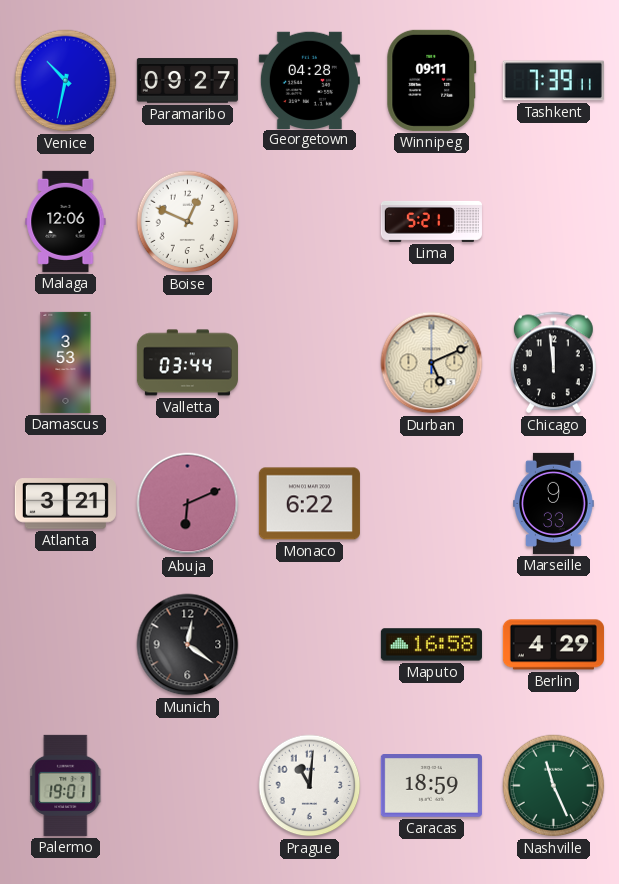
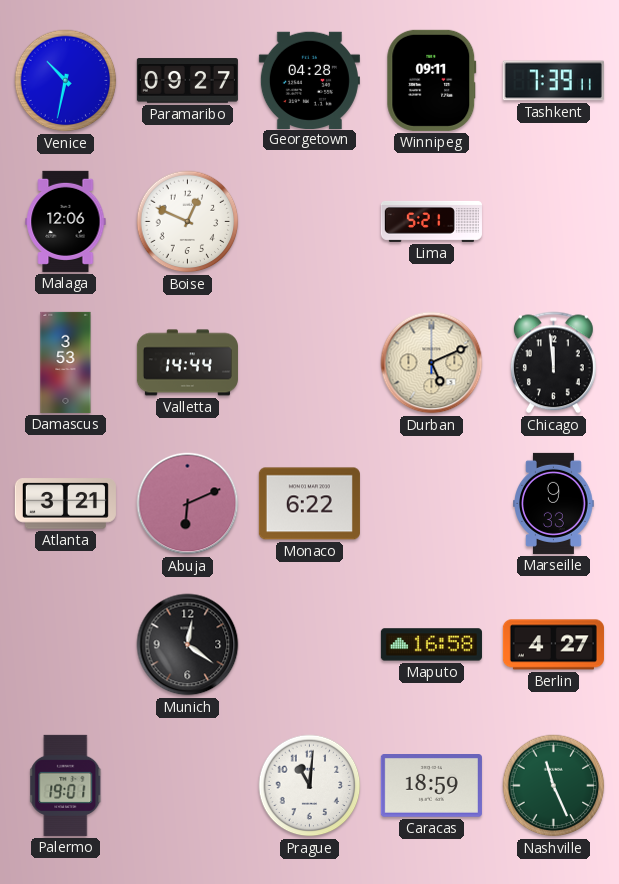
Valletta: 03:44 -> 14:44 (187, 363)
Berlin: 4:29 -> 4:27 (553, 645)
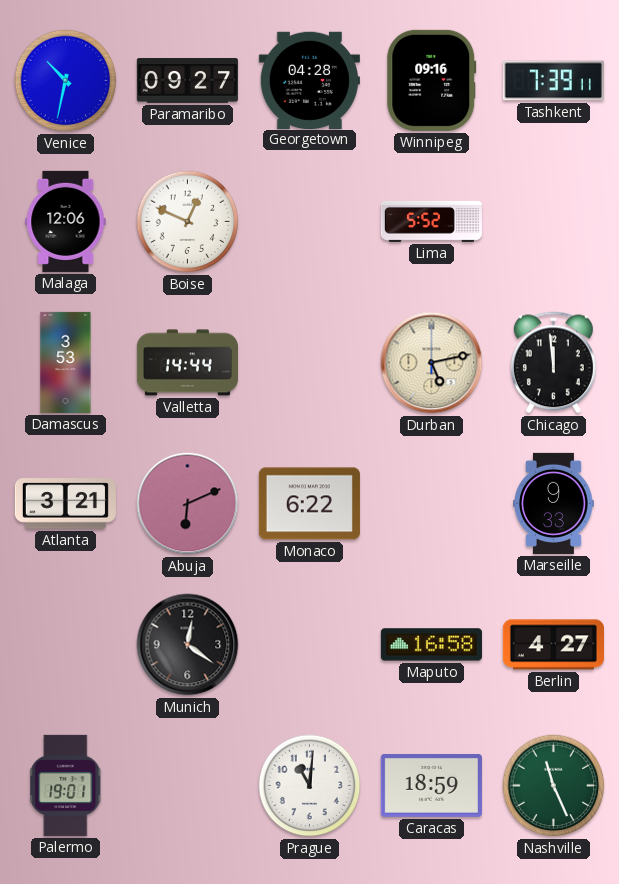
Winnipeg: 09:11 -> 09:16 (432, 80)
Lima: 5:21 -> 5:52 (431, 221)
Durban: 5:11 -> 5:13 (432, 363)
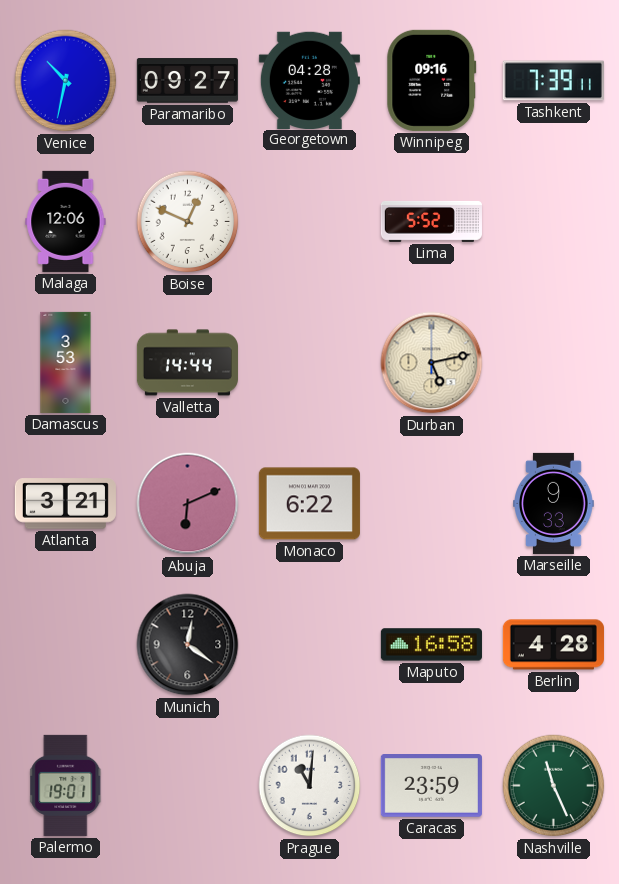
Chicago: 11:59 -> none (553, 363)
Berlin: 4:27 -> 4:28 (553, 645)
Caracas: 18:59 -> 23:59 (431, 786)
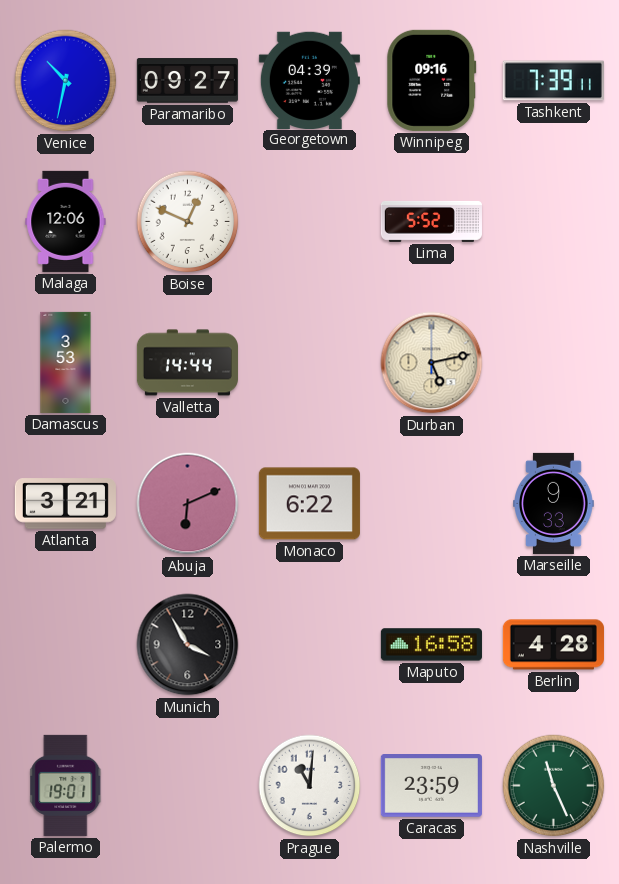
Georgetown: 04:28 -> 04:39 (309, 80)
Munich: 12:21 -> 3:55 (188, 645)
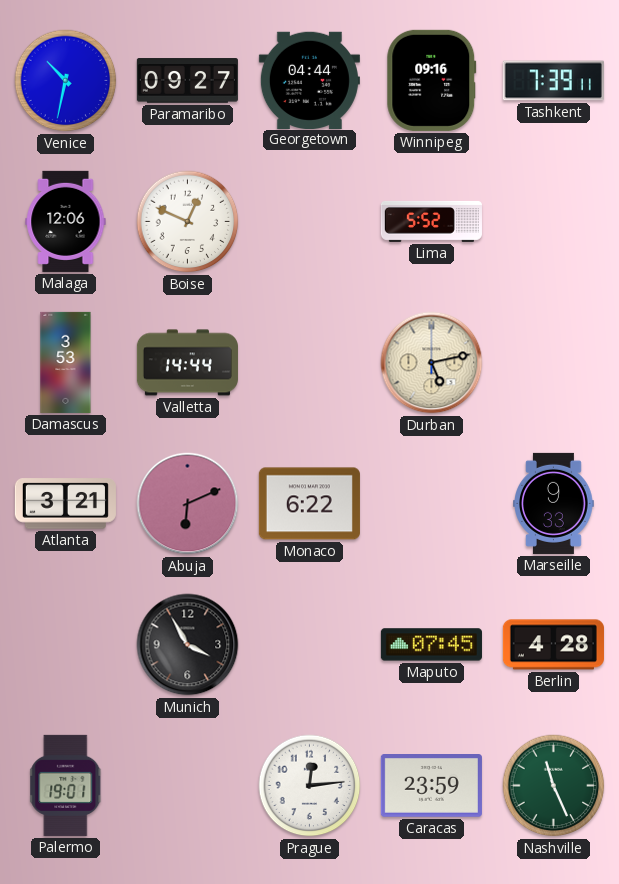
Georgetown: 04:39 -> 04:44 (309, 80)
Maputo: 16:58 -> 07:45 (431, 645)
Prague: 11:01 -> 12:14 (310, 786)
